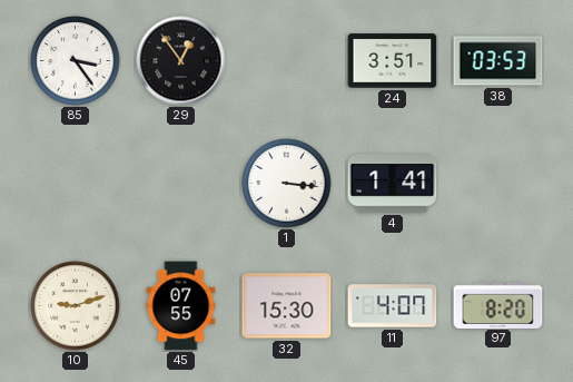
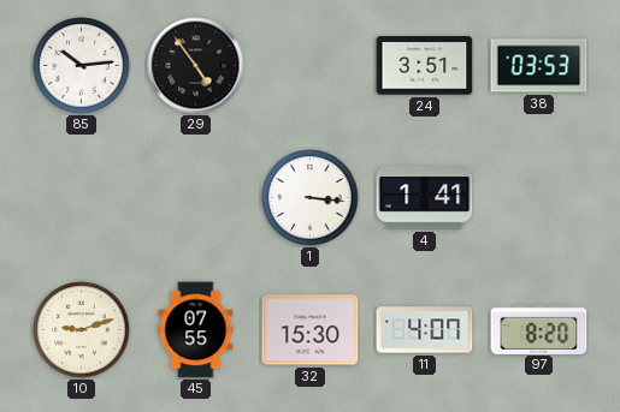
85: 3:24 -> 10:14 (82, 66)
29: 12:54 -> 4:54 (196, 66)
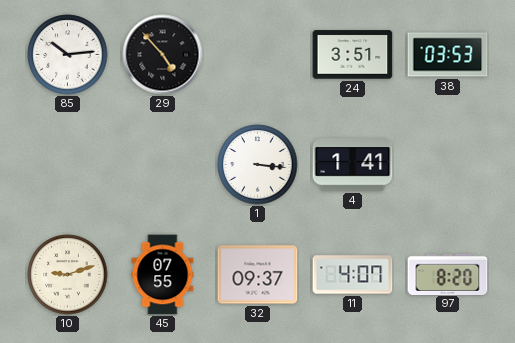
29: 4:54 -> 4:53 (163, 55)
32: 15:30 -> 09:37 (258, 275)
